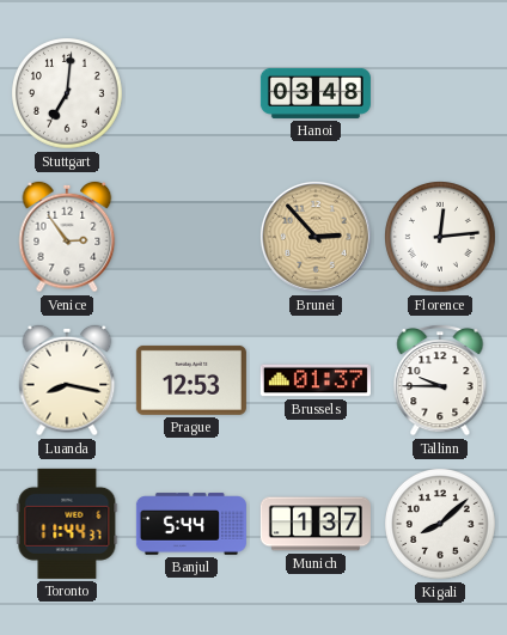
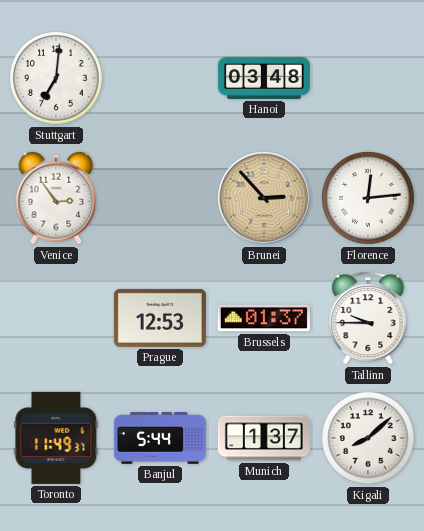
Luanda: 8:17 -> none (67, 380)
Toronto: 11:44 -> 11:49 (56, 438)
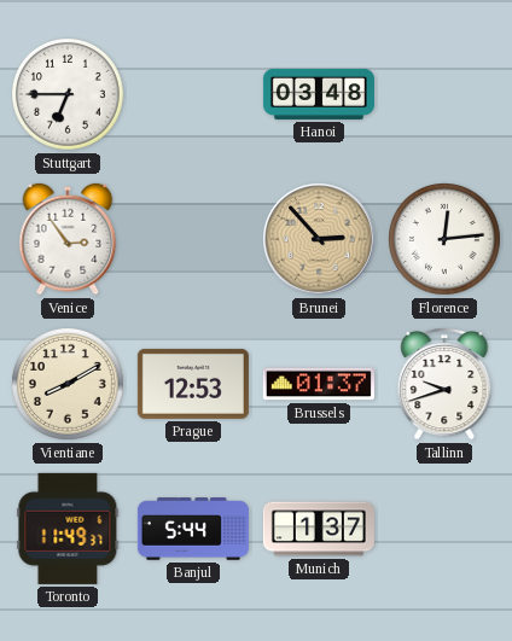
Stuttgart: 7:01 -> 6:45 (69, 95)
Vientiane: none -> 8:10 (69, 385)
Tallinn: 9:45 -> 9:42 (444, 385)
Kigali: 8:08 -> none (369, 439)
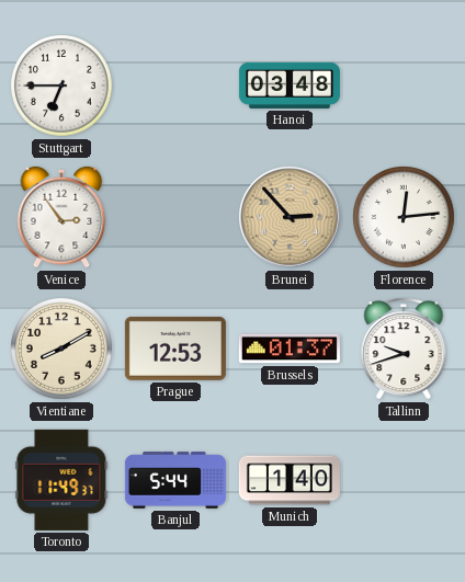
Munich: 1:37 -> 1:40 (290, 480)
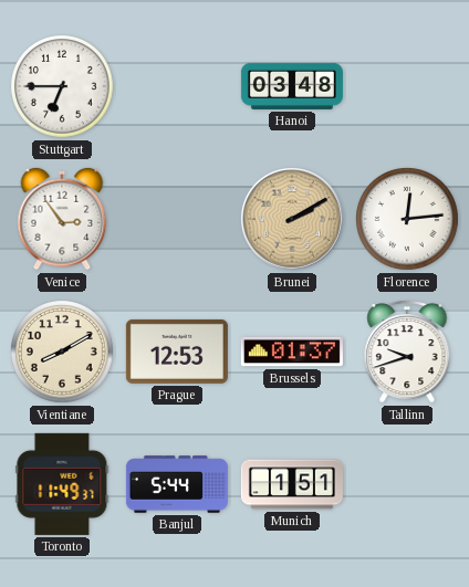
Brunei: 2:53 -> 2:10 (292, 219)
Munich: 1:40 -> 1:51 (292, 484)
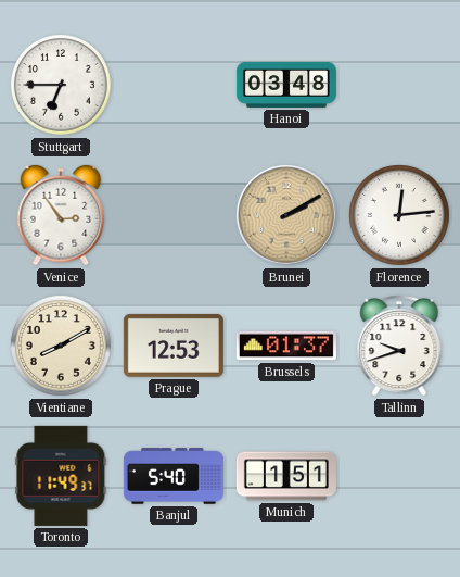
Banjul: 5:44 -> 5:40 (174, 476)
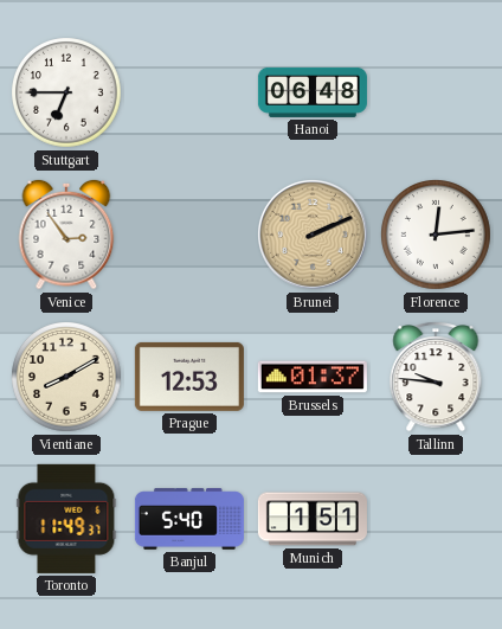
Hanoi: 03:48 -> 06:48 (313, 92)
Brunei: 2:10 -> 2:11 (313, 235)
Tallinn: 9:42 -> 9:46 (436, 378)
